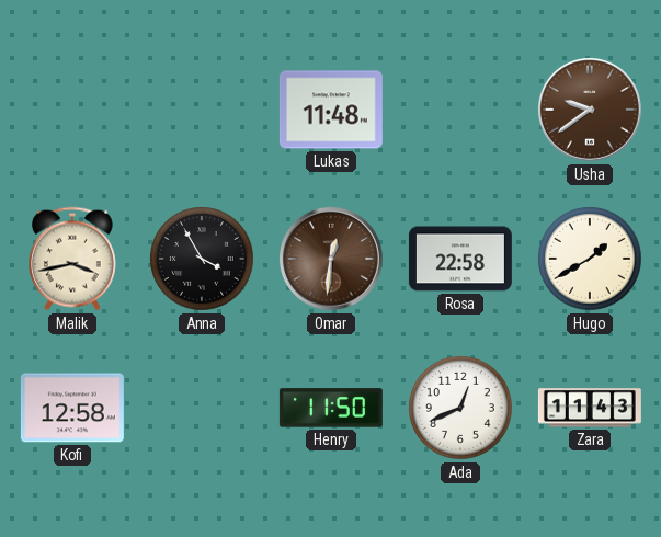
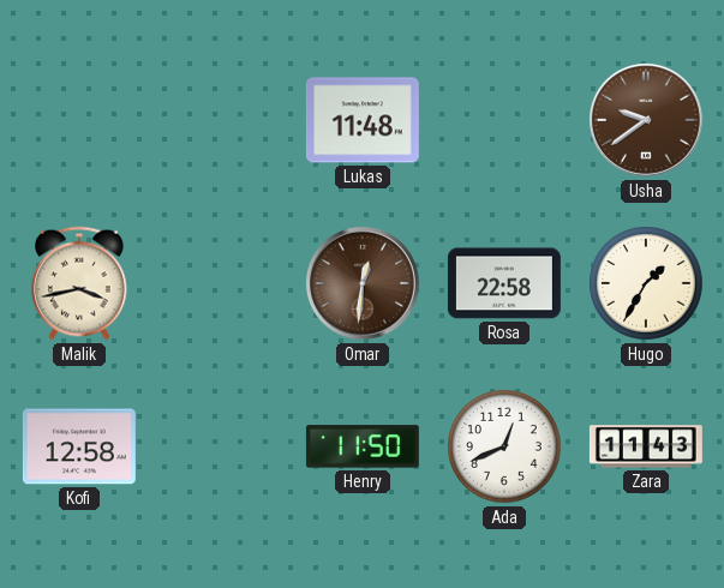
Anna: 3:55 -> none (202, 259)
Hugo: 1:40 -> 1:35 (646, 283)
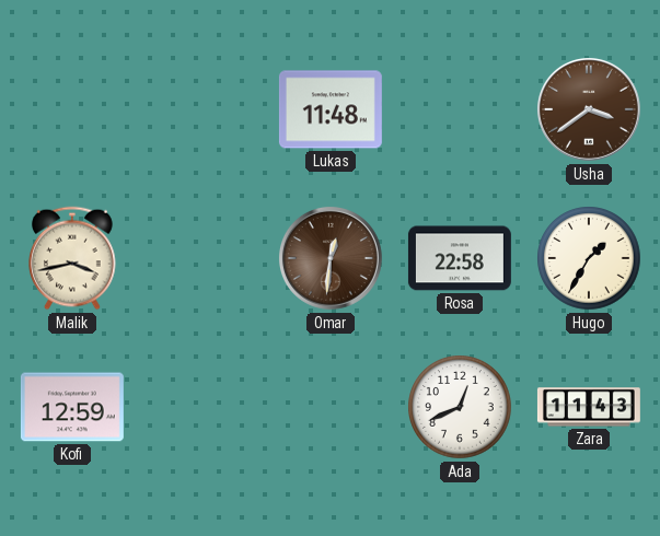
Usha: 9:39 -> 3:39 (589, 109)
Kofi: 12:58 -> 12:59 (72, 407)
Henry: 11:50 -> none (363, 446)
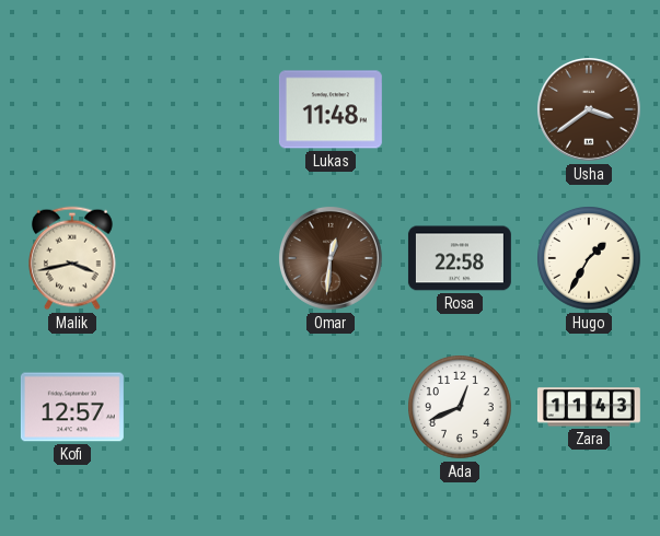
Kofi: 12:59 -> 12:57 (72, 407)
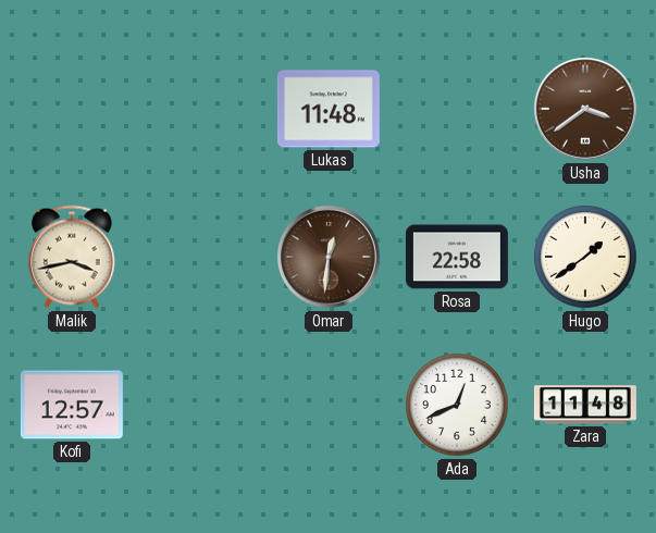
Hugo: 1:35 -> 1:39 (585, 257)
Zara: 11:43 -> 11:48 (585, 405)
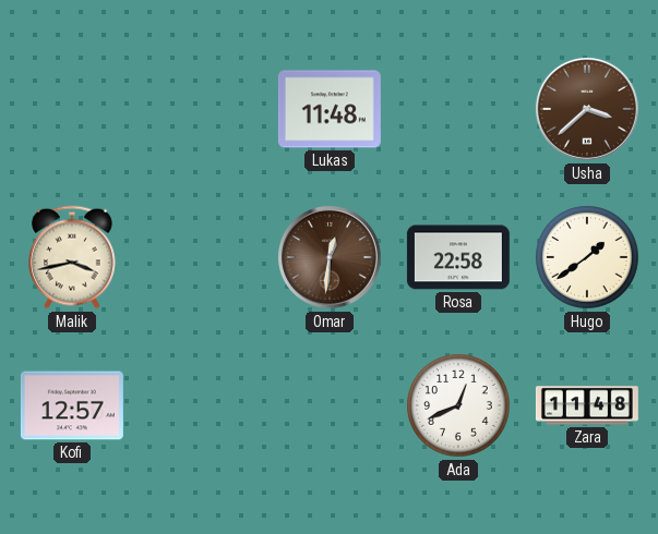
Usha: 3:39 -> 3:38 (587, 109)
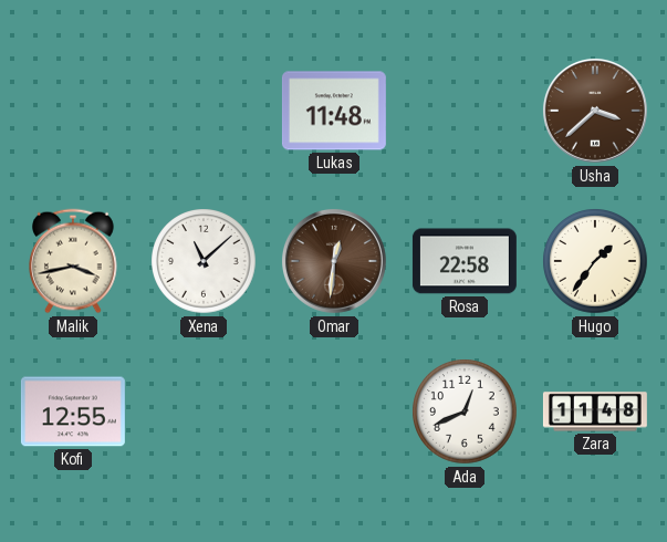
Xena: none -> 11:08 (204, 261)
Hugo: 1:39 -> 1:36 (595, 261)
Kofi: 12:57 -> 12:55 (73, 411)
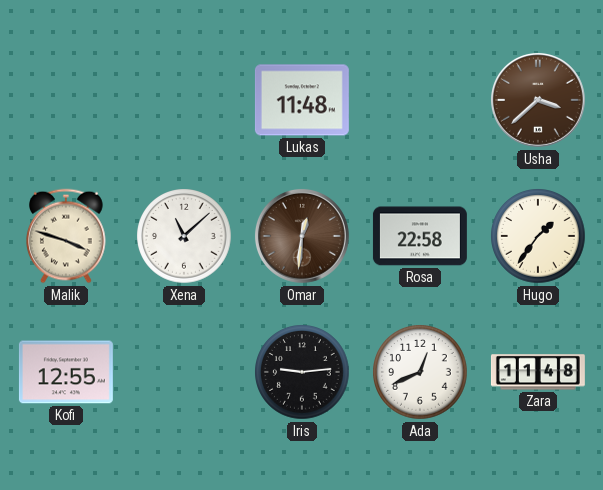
Malik: 3:43 -> 3:48 (67, 236)
Iris: none -> 9:14 (302, 372)
